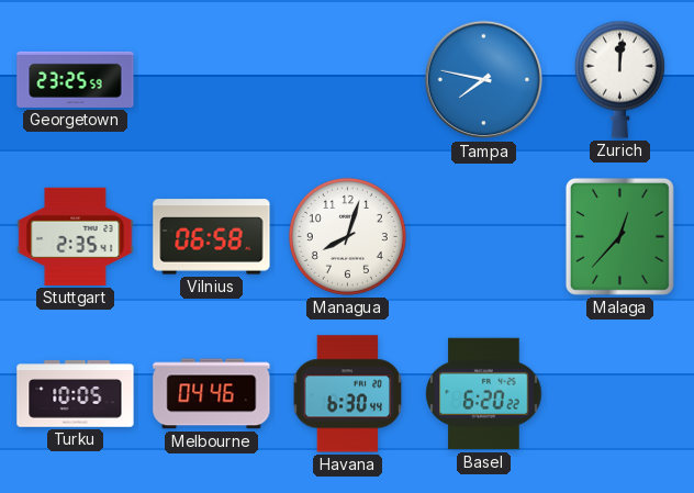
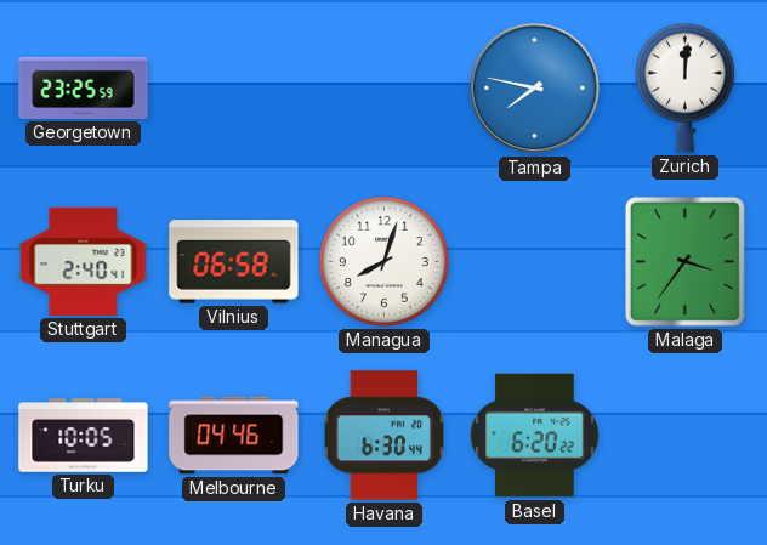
Stuttgart: 2:35 -> 2:40 (84, 261)
Malaga: 12:37 -> 3:36 (684, 261)
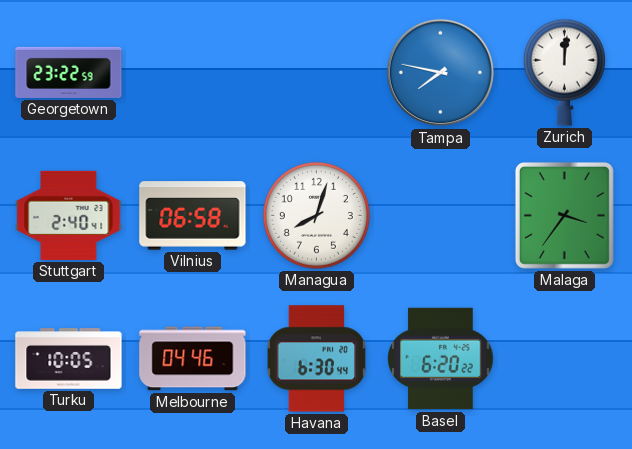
Georgetown: 23:25 -> 23:22 (69, 72)
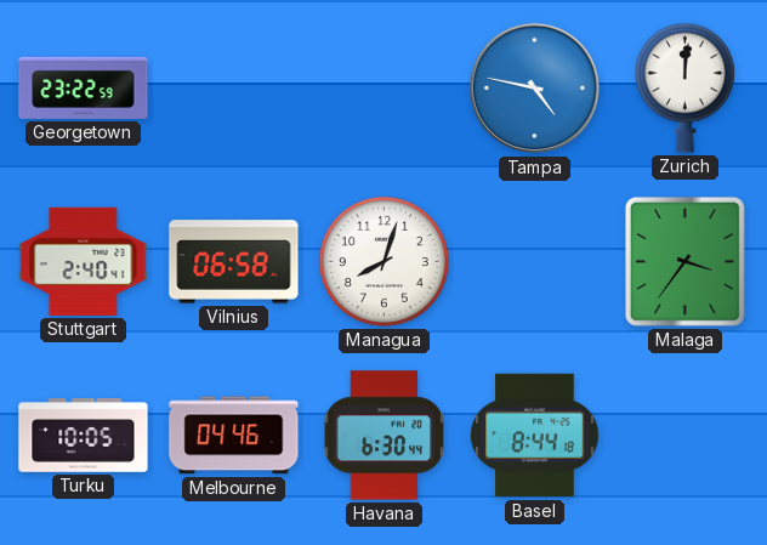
Tampa: 7:47 -> 4:47 (535, 89)
Basel: 6:20 -> 8:44 (535, 436)
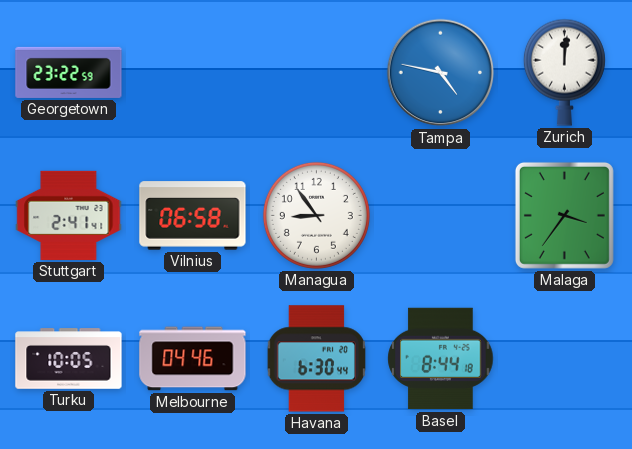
Stuttgart: 2:40 -> 2:41 (69, 215)
Managua: 8:03 -> 8:54 (316, 215)
